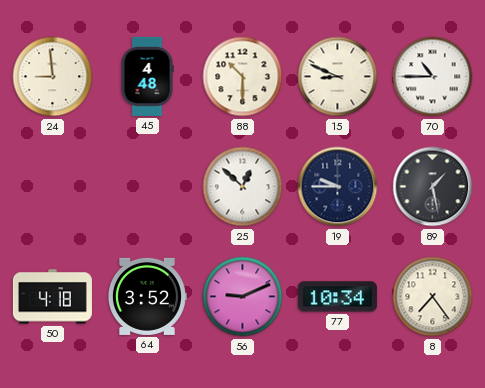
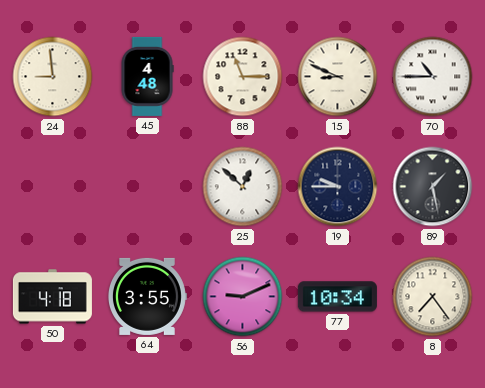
88: 10:30 -> 11:15 (243, 77)
64: 3:52 -> 3:55 (148, 296)
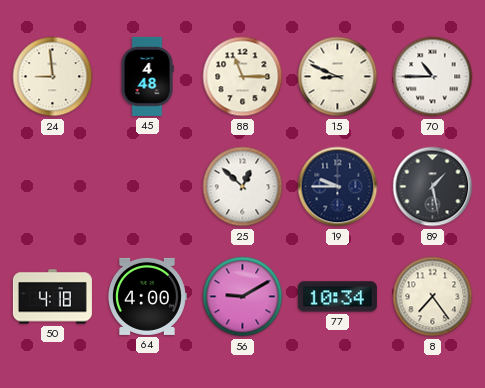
64: 3:55 -> 4:00 (148, 296)
56: 9:11 -> 9:10 (243, 297)
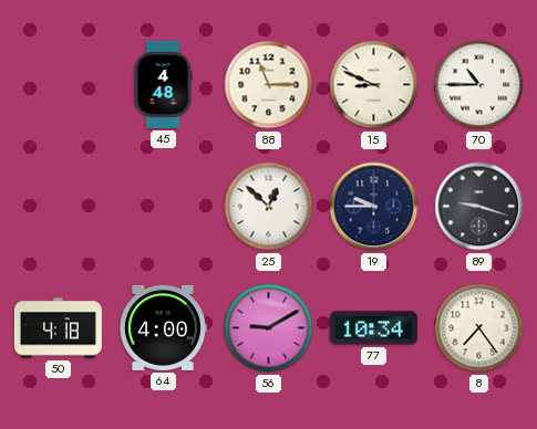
24: 8:59 -> none (53, 77)
89: 1:28 -> 9:18 (479, 207)
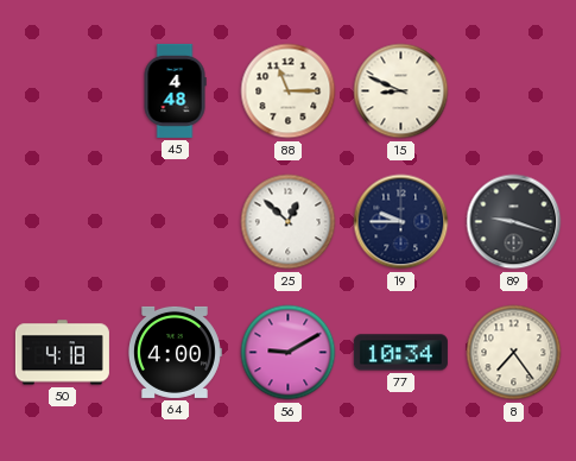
70: 10:45 -> none (479, 85)
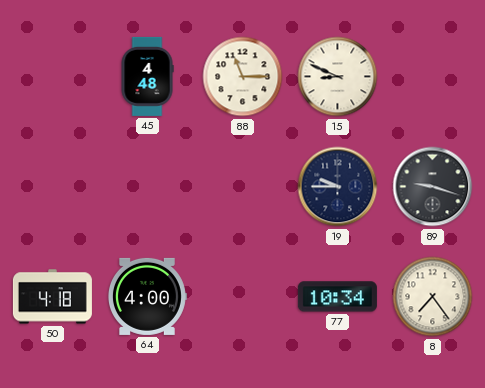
25: 12:52 -> none (289, 222)
56: 9:10 -> none (289, 353)
